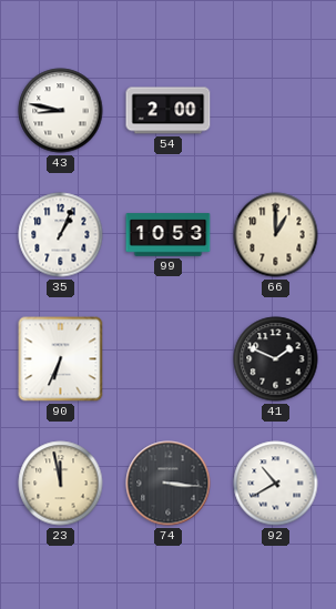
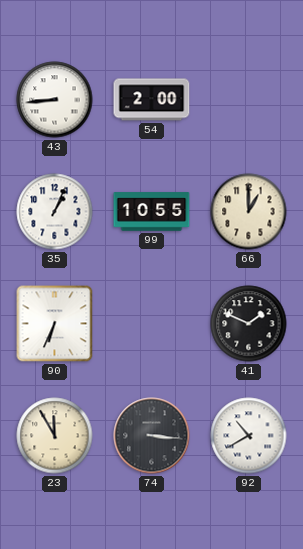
43: 8:47 -> 8:44 (55, 100)
99: 10:53 -> 10:55 (152, 212)
23: 11:58 -> 11:55 (55, 436)
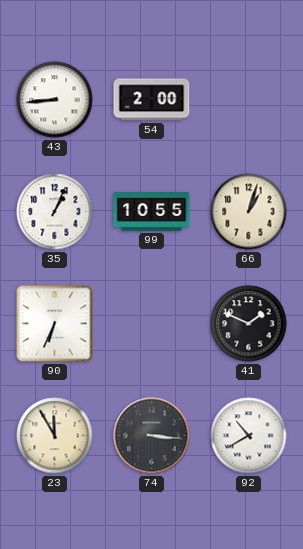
66: 1:00 -> 1:03 (249, 212)
